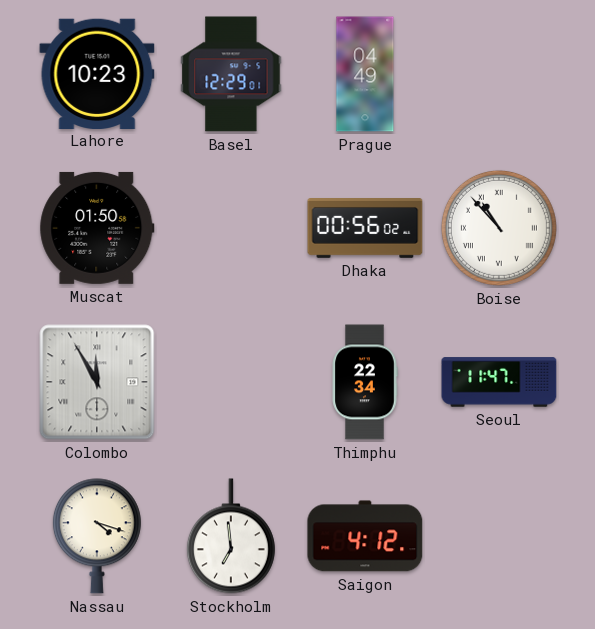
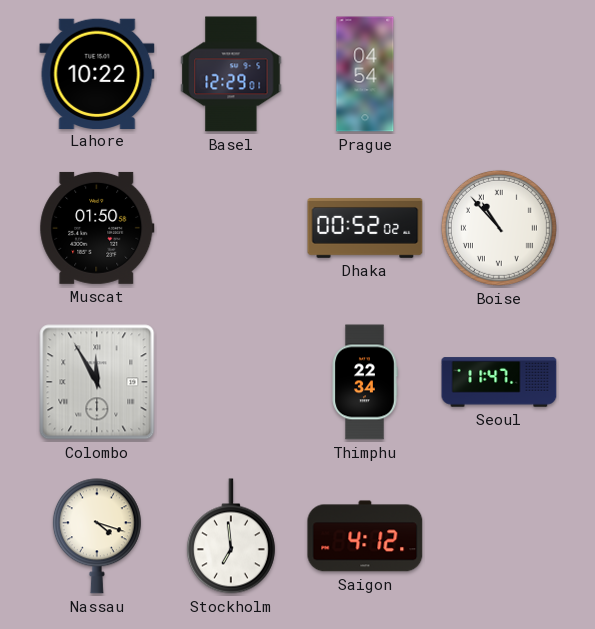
Lahore: 10:23 -> 10:22 (97, 73)
Prague: 04:49 -> 04:54 (365, 74)
Dhaka: 00:56 -> 00:52 (365, 229)
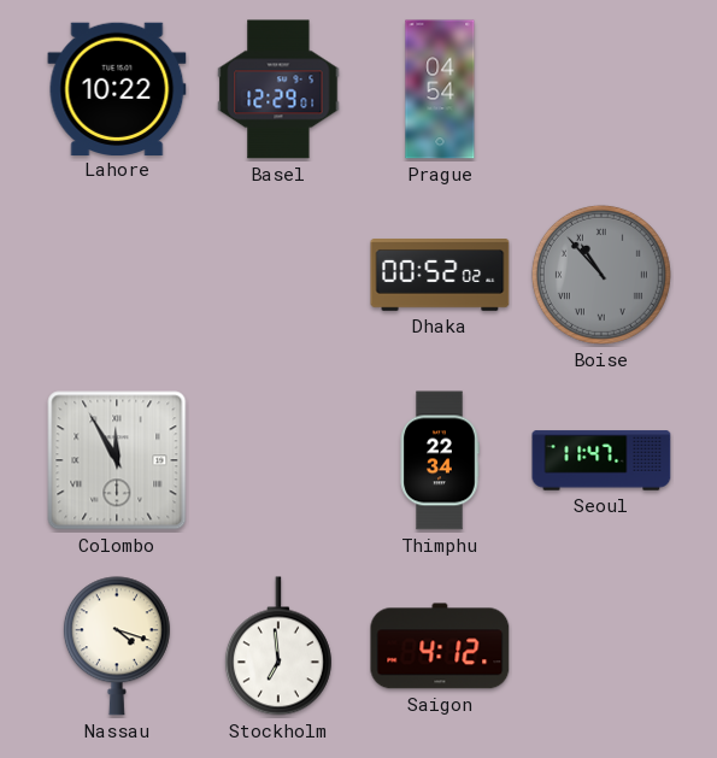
Muscat: 01:50 -> none (97, 228)
Boise dial: white -> grey (601, 275)
